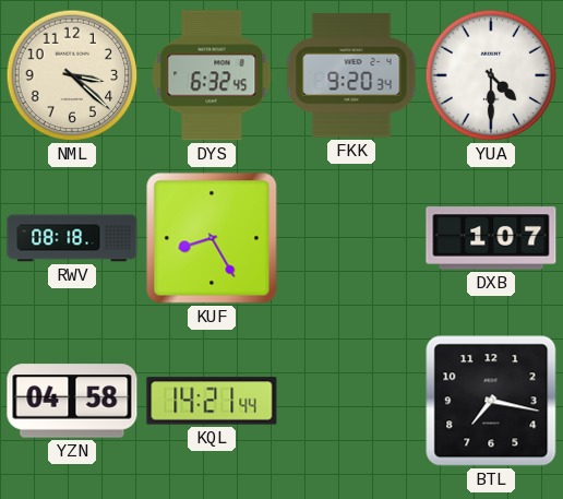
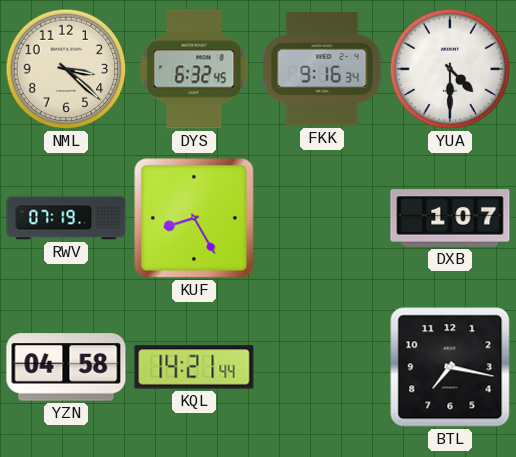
FKK: 9:20 -> 9:16 (322, 69)
RWV: 08:18 -> 07:19 (66, 218)
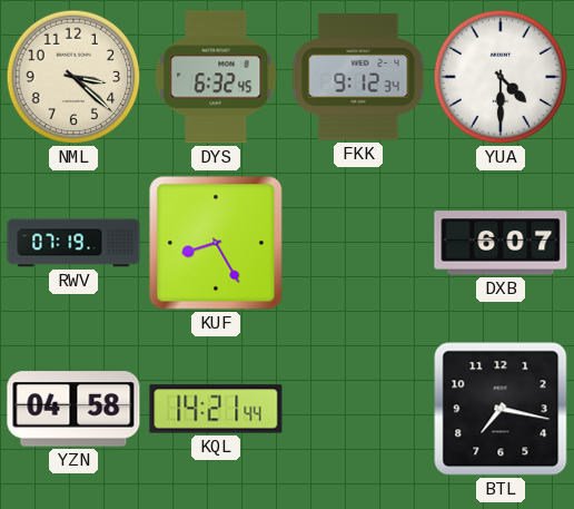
FKK: 9:16 -> 9:12 (358, 77)
DXB: 1:07 -> 6:07 (501, 243)
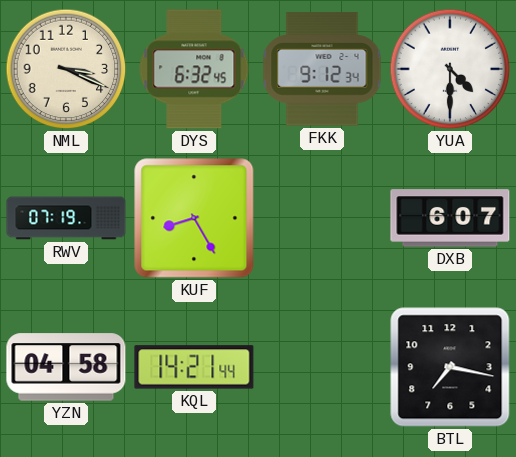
NML: 3:22 -> 3:19 (66, 69)
